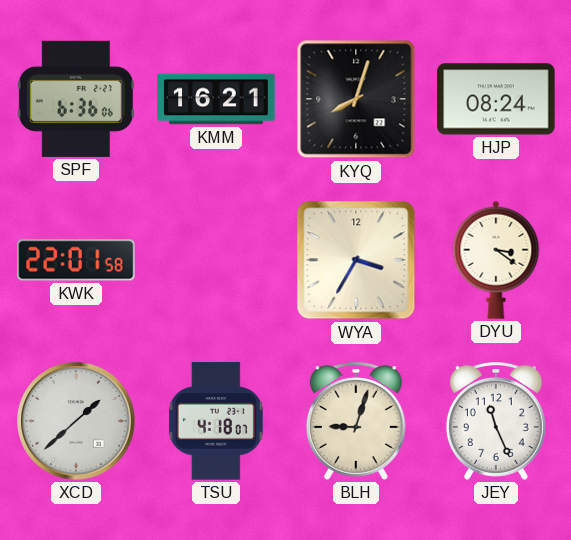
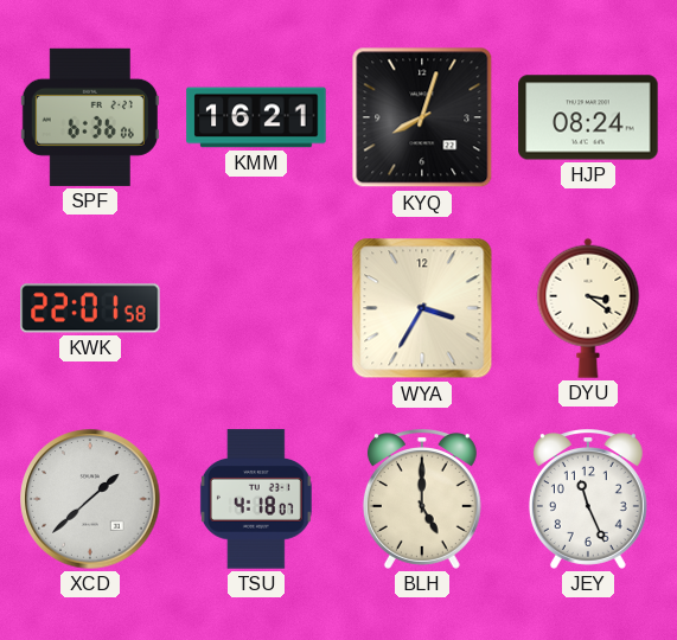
BLH: 9:03 -> 5:00 (422, 499)
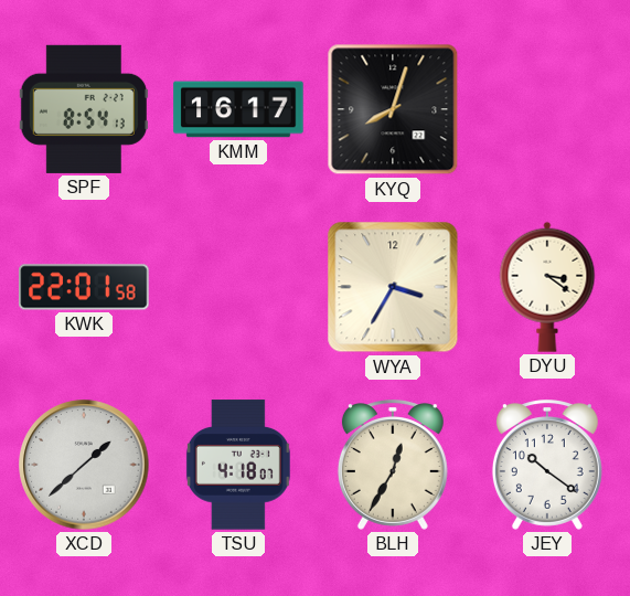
SPF: 6:36 -> 8:54 (84, 109)
KMM: 16:21 -> 16:17 (238, 109)
HJP: 08:24 -> none (588, 117)
BLH: 5:00 -> 12:35 (393, 465)
JEY: 11:26 -> 10:21 (547, 465)
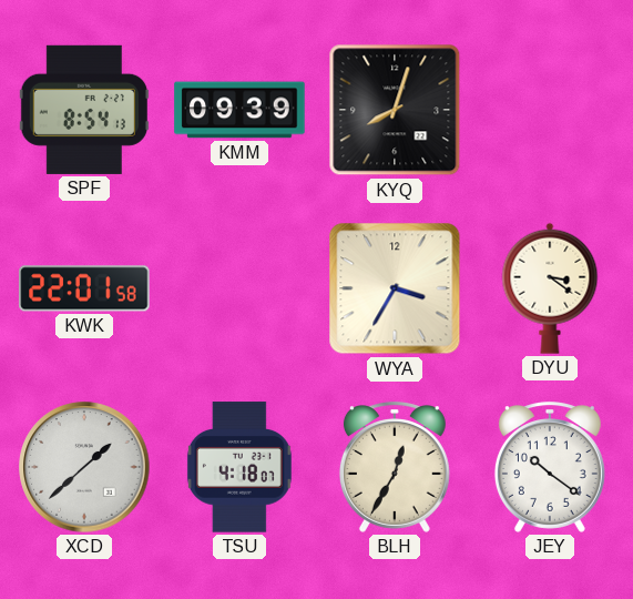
KMM: 16:17 -> 09:39 (239, 110)
